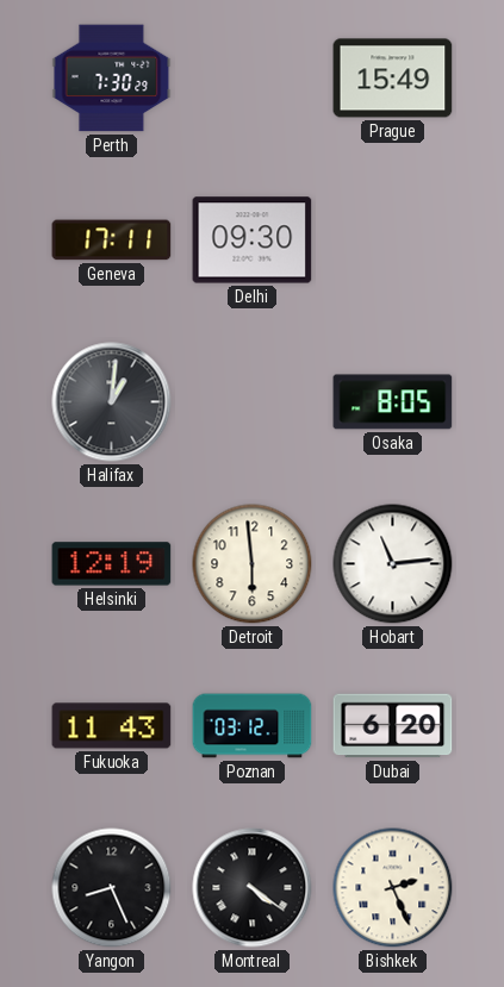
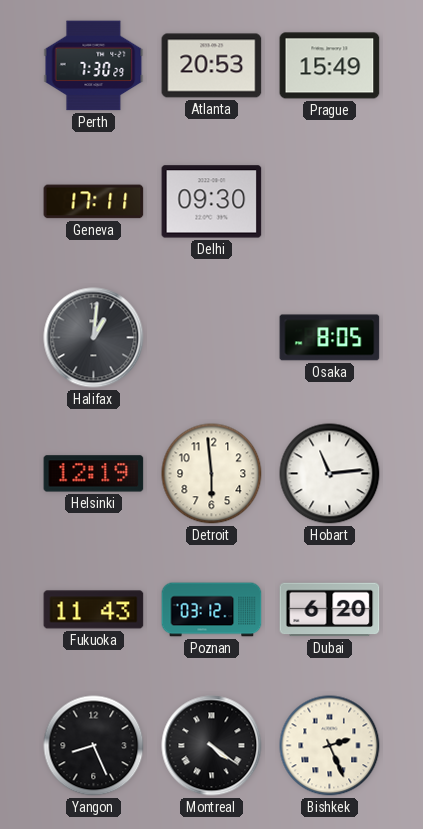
Atlanta: none -> 20:53 (212, 66)
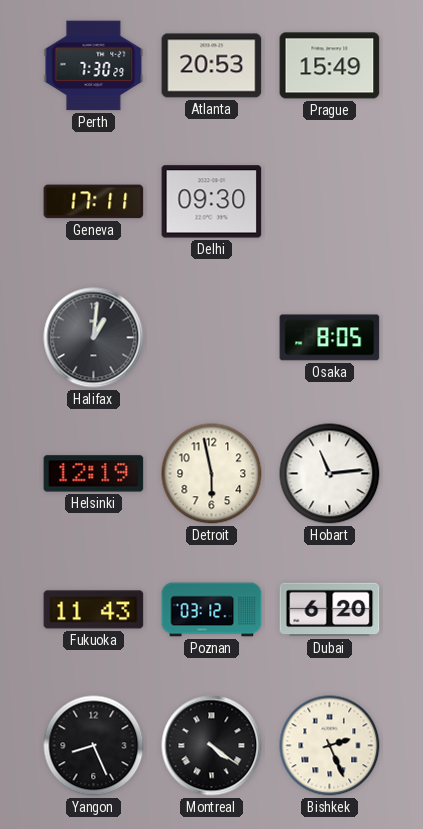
Detroit: 5:59 -> 5:58 (212, 474)
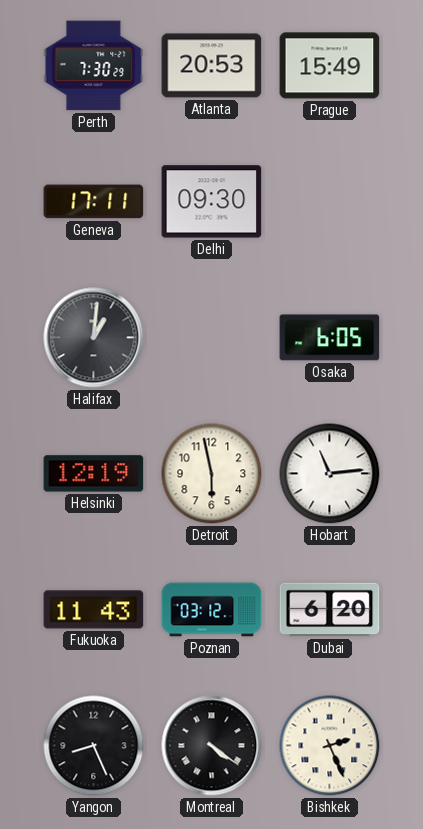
Osaka: 8:05 -> 6:05 (330, 338)
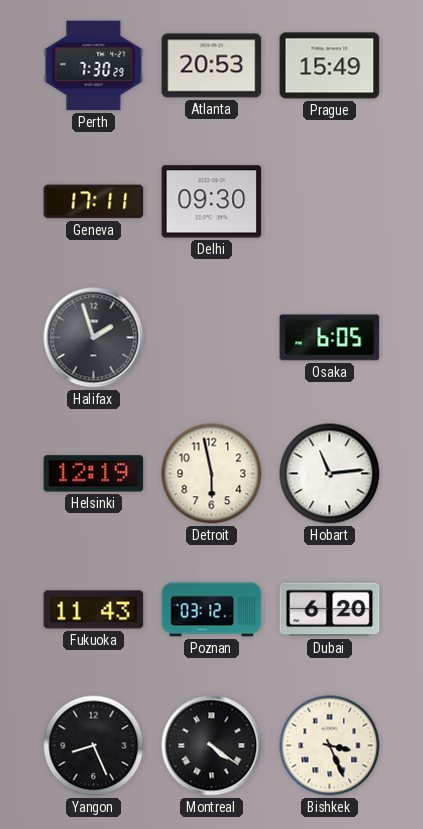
Halifax: 1:01 -> 1:57 (94, 338)
Bishkek: 2:26 -> 3:26 (330, 746)
